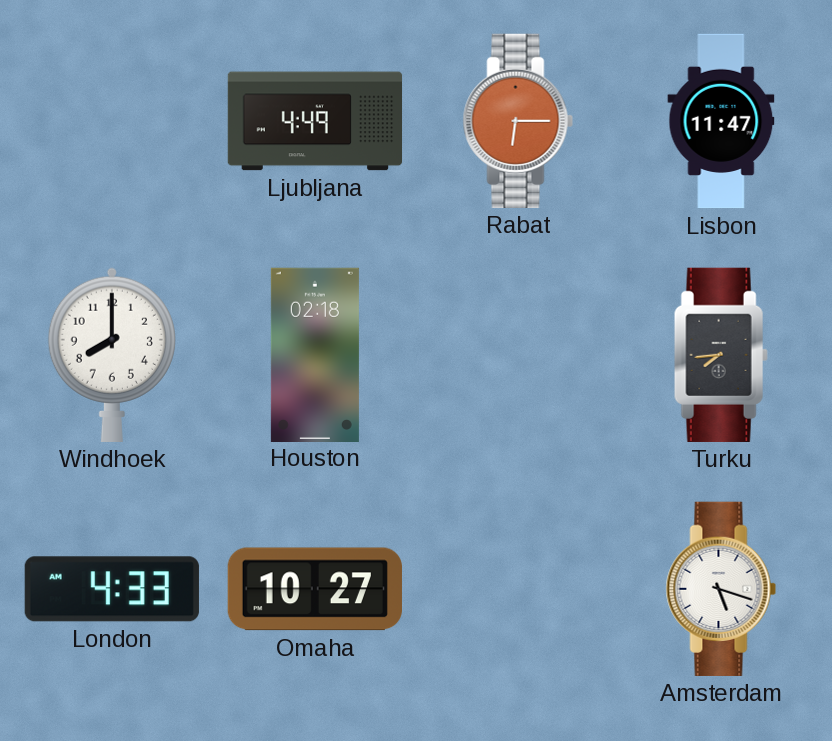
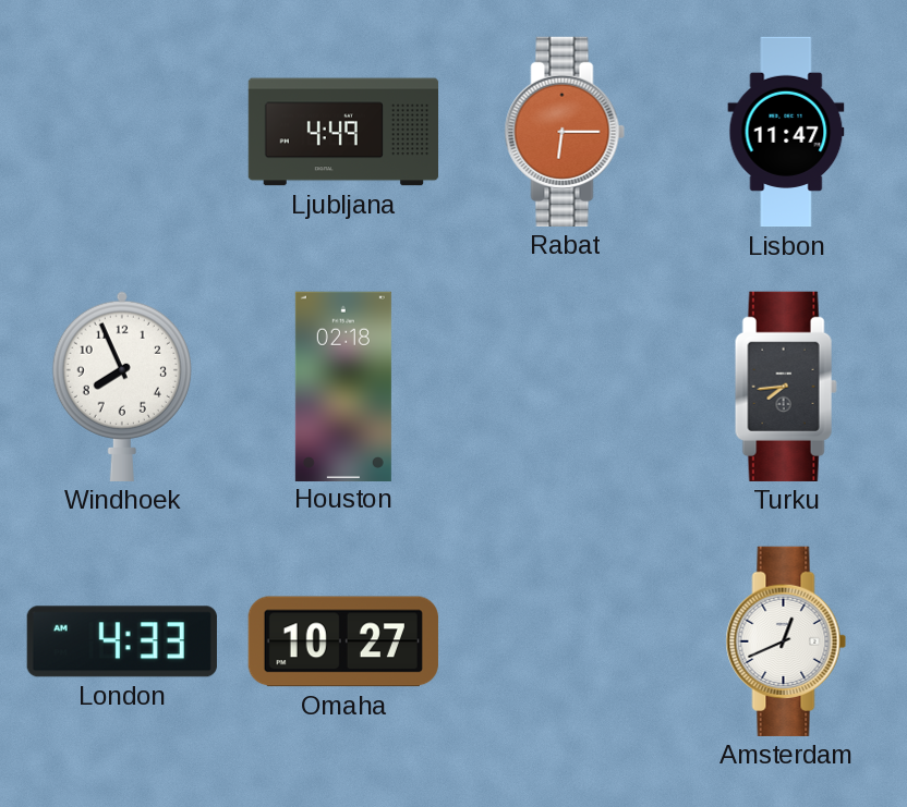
Windhoek: 8:00 -> 7:56 (122, 387)
Amsterdam: 5:18 -> 12:41 (786, 641)
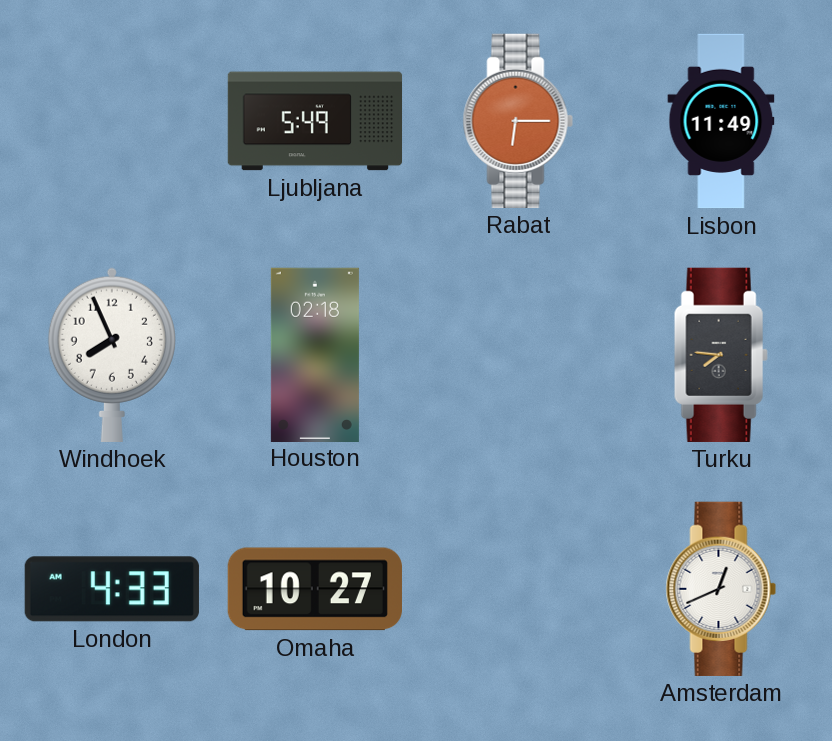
Ljubljana: 4:49 -> 5:49 (315, 121)
Lisbon: 11:47 -> 11:49 (721, 121)
Turku: 7:44 -> 7:46 (721, 355)
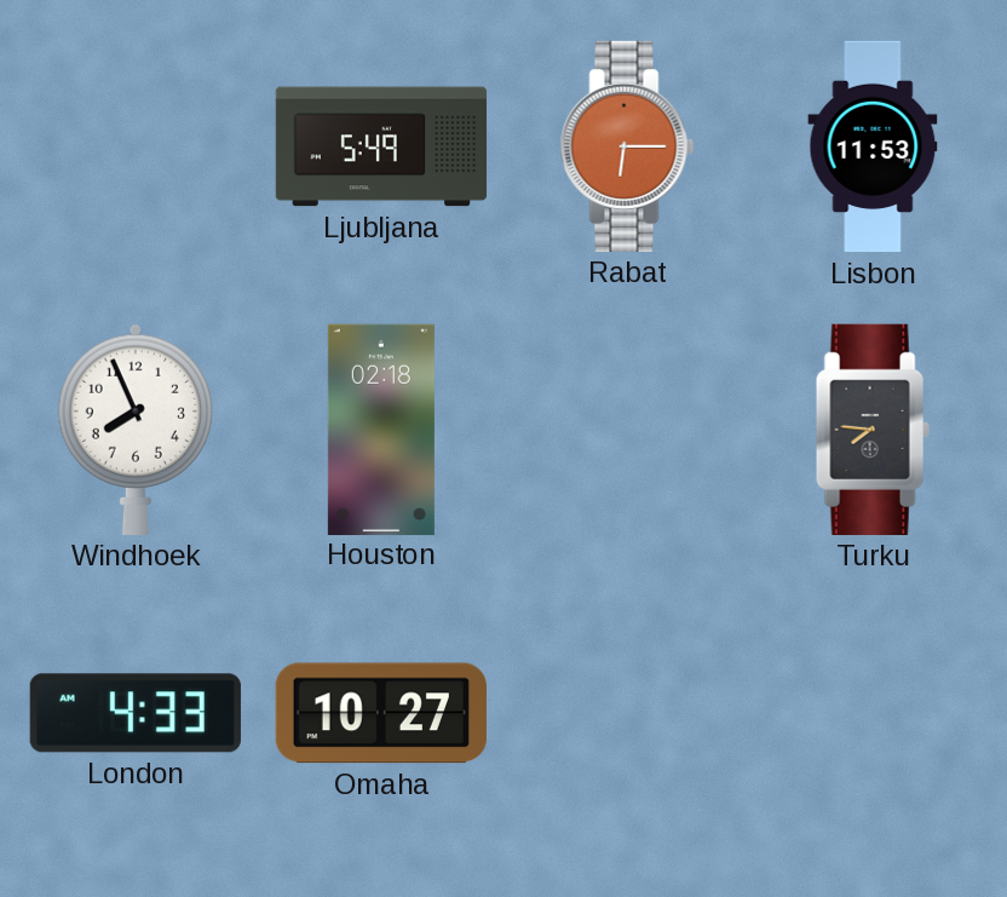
Lisbon: 11:49 -> 11:53 (873, 146)
Amsterdam: 12:41 -> none (721, 589)
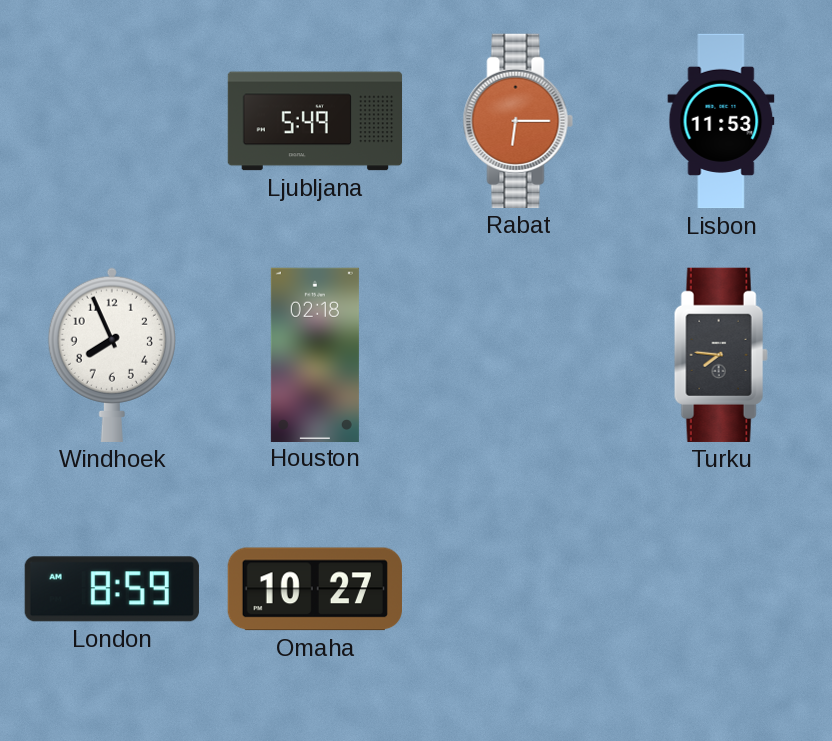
London: 4:33 -> 8:59 (112, 589)
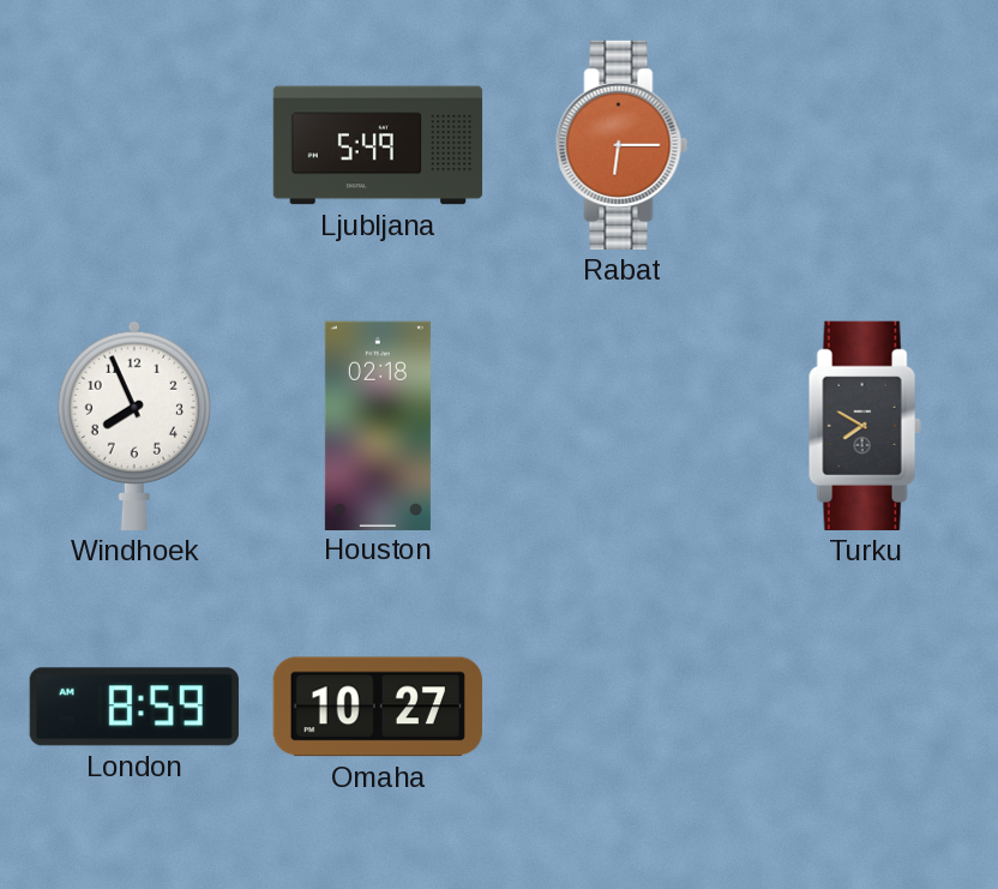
Lisbon: 11:53 -> none (721, 121)
Turku: 7:46 -> 7:50 (865, 426)
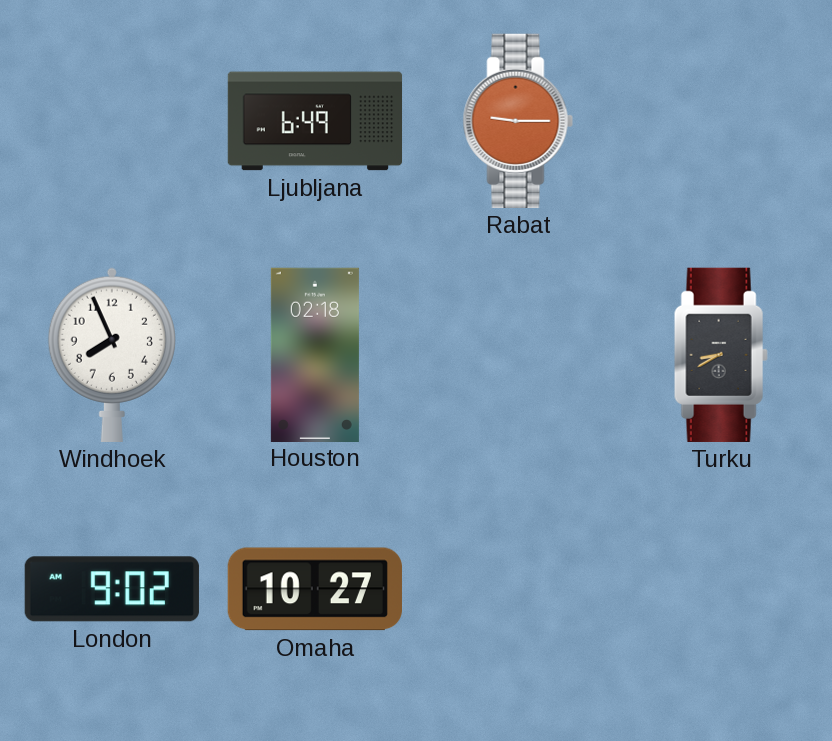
Ljubljana: 5:49 -> 6:49 (315, 121)
Rabat: 6:15 -> 9:15 (518, 121)
Turku: 7:50 -> 8:40 (721, 355)
London: 8:59 -> 9:02 (112, 589)
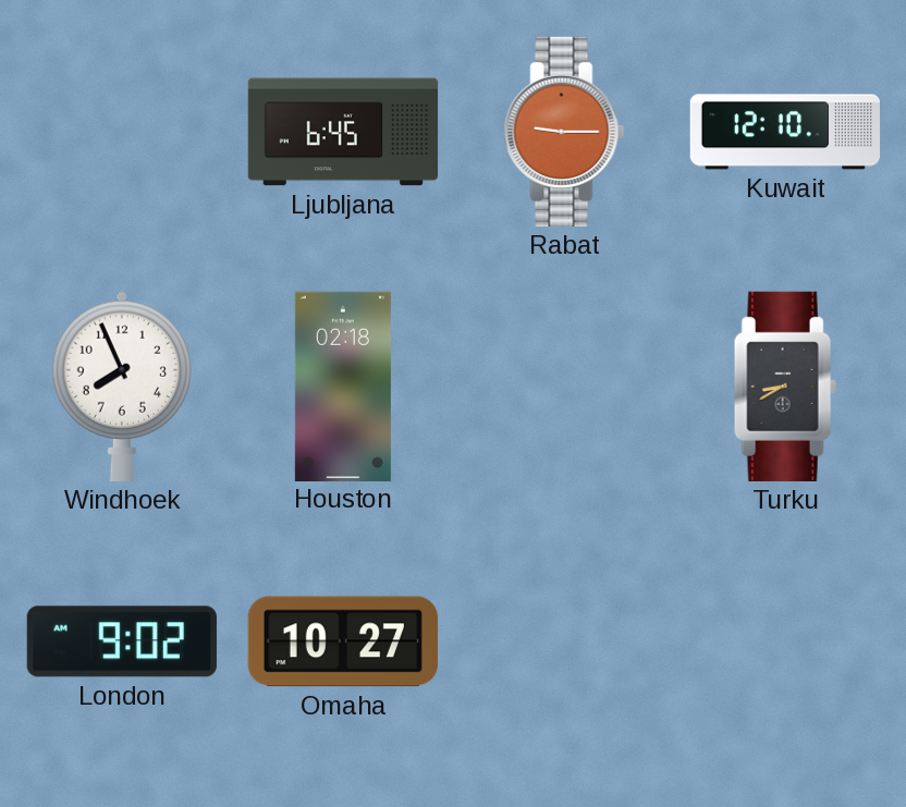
Ljubljana: 6:49 -> 6:45 (343, 132)
Kuwait: none -> 12:10 (785, 132)
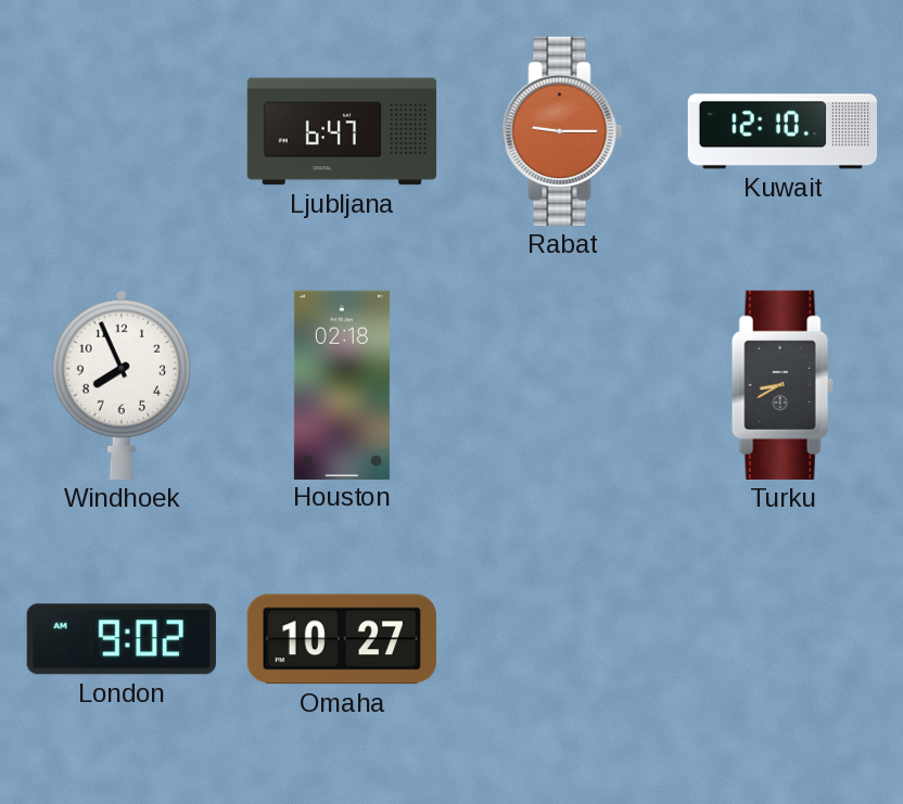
Ljubljana: 6:45 -> 6:47 (342, 131)
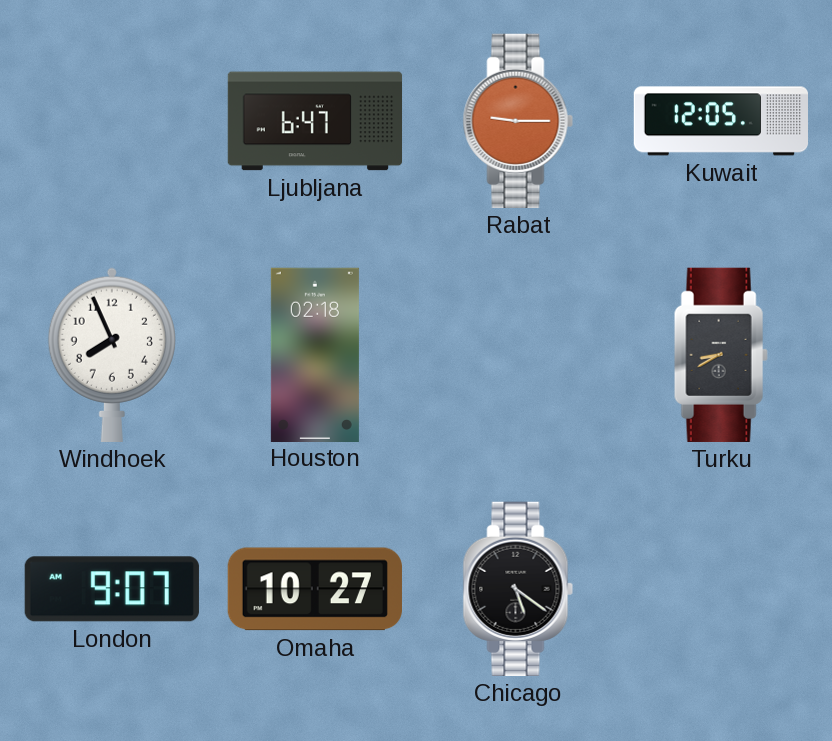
Kuwait: 12:10 -> 12:05 (721, 121)
London: 9:02 -> 9:07 (112, 589)
Chicago: none -> 5:21 (518, 589)
